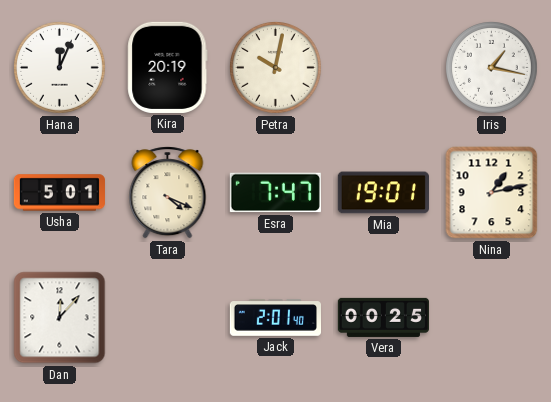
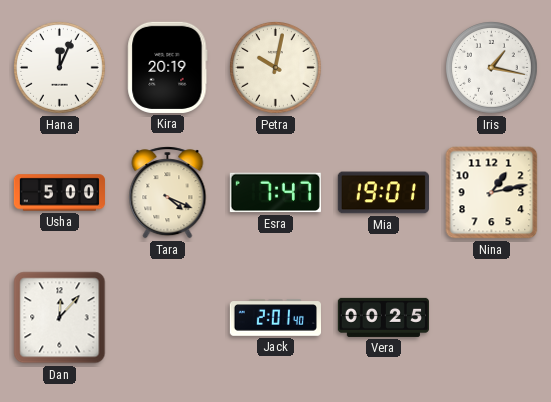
Usha: 5:01 -> 5:00 (59, 193)
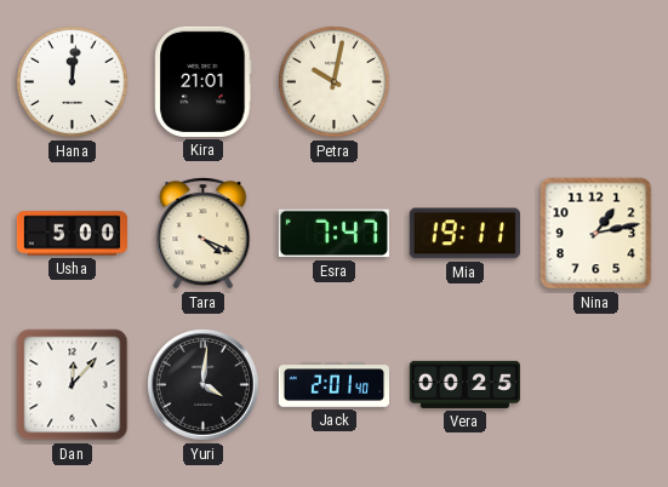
Hana: 12:04 -> 12:01 (73, 82)
Kira: 20:19 -> 21:01 (204, 81)
Iris: 1:17 -> none (492, 68)
Mia: 19:01 -> 19:11 (464, 234)
Yuri: none -> 4:01 (202, 384)
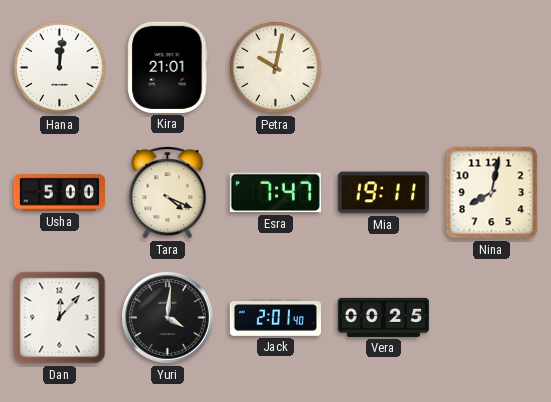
Nina: 1:13 -> 8:02 (492, 193)
